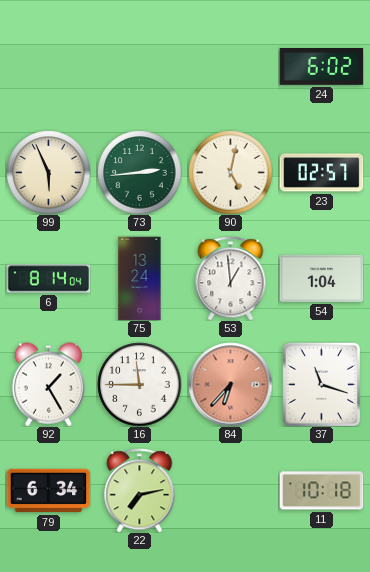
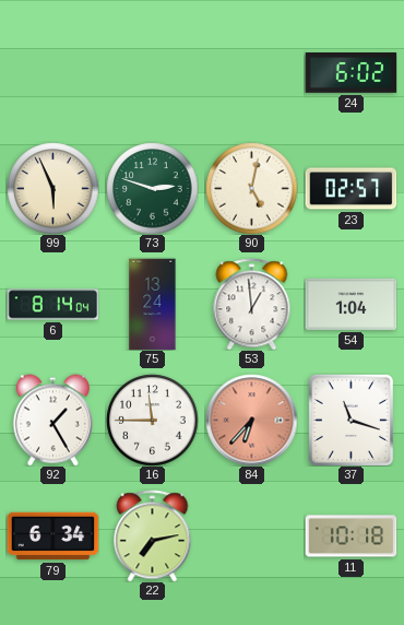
73: 2:44 -> 2:48 (152, 188)
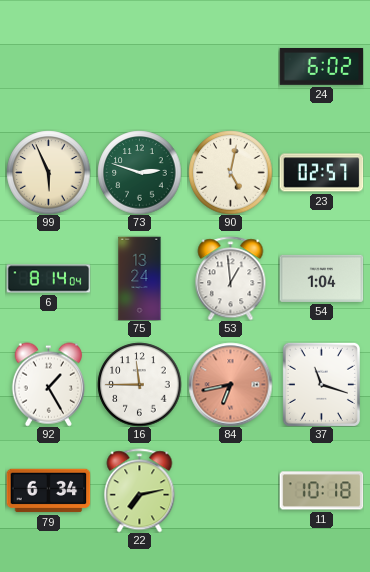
84: 6:37 -> 6:43 (230, 384)
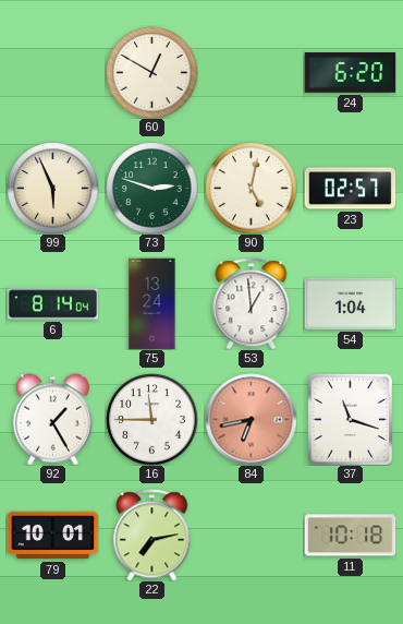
60: none -> 12:50 (151, 72)
24: 6:02 -> 6:20 (350, 73)
79: 6:34 -> 10:01 (52, 536)
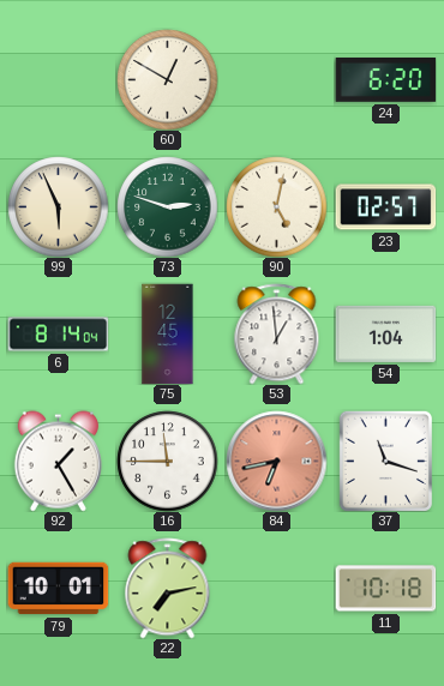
75: 13:24 -> 12:45 (168, 333)
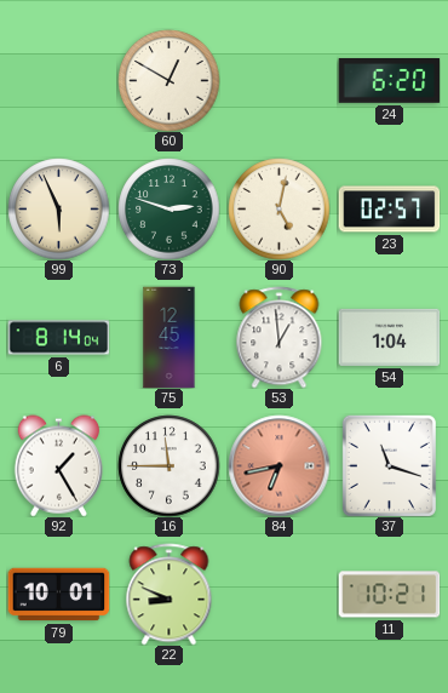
22: 7:13 -> 8:49 (170, 594)
11: 10:18 -> 10:21 (389, 595)
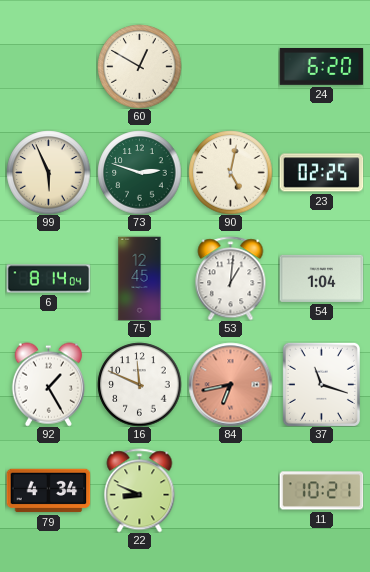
23: 02:57 -> 02:25 (321, 173)
53: 12:59 -> 1:01 (231, 278)
16: 11:45 -> 11:49 (139, 384)
79: 10:01 -> 4:34 (48, 491)
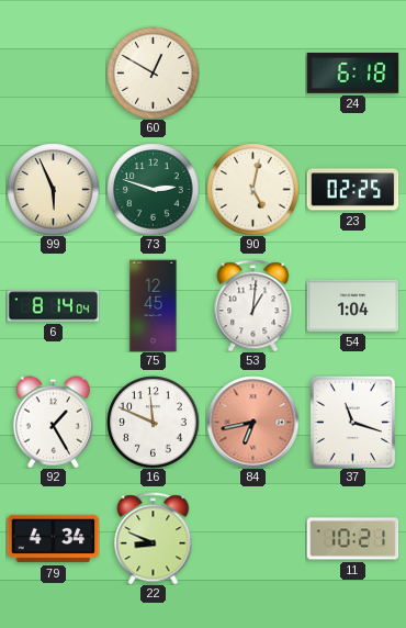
24: 6:20 -> 6:18 (352, 74)
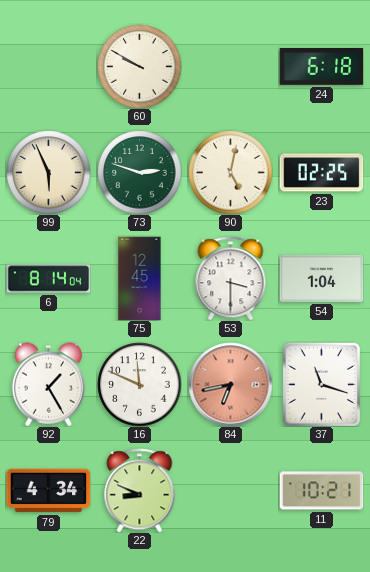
60: 12:50 -> 9:50 (139, 66)
53: 1:01 -> 3:30 (231, 278)
